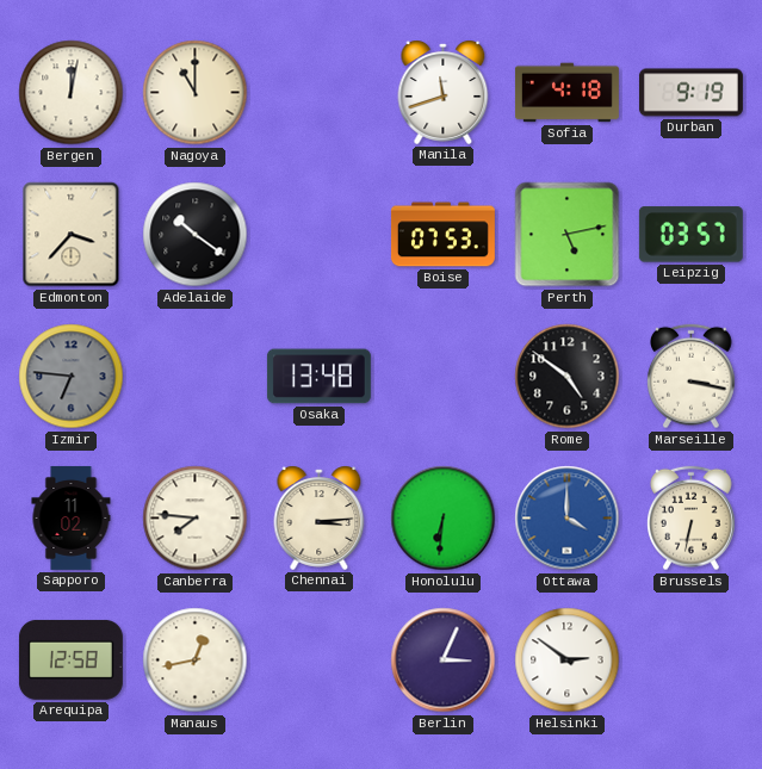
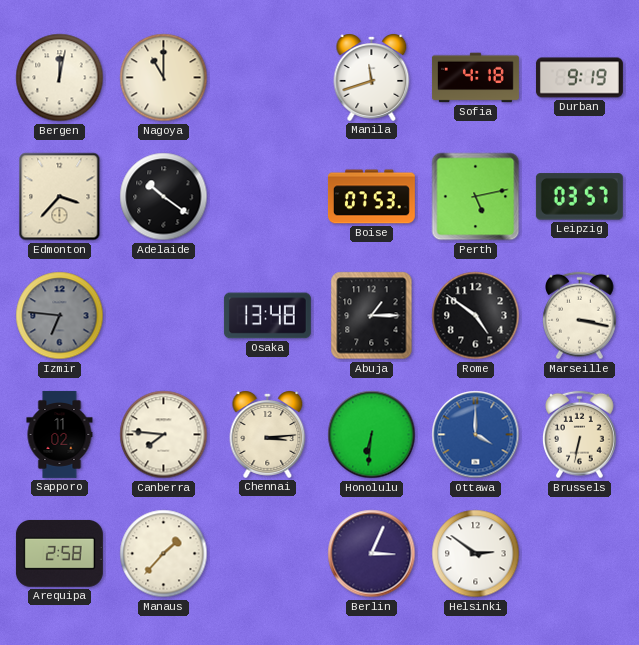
Abuja: none -> 1:15 (372, 316)
Arequipa: 12:58 -> 2:58 (59, 553)
Manaus: 12:43 -> 1:37 (164, 554)
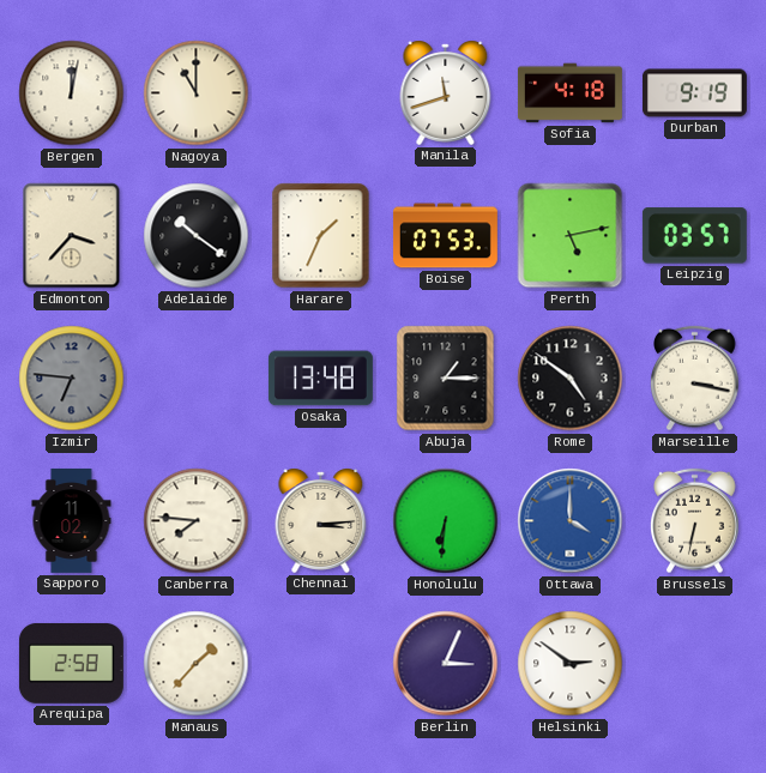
Harare: none -> 1:34 (321, 236)
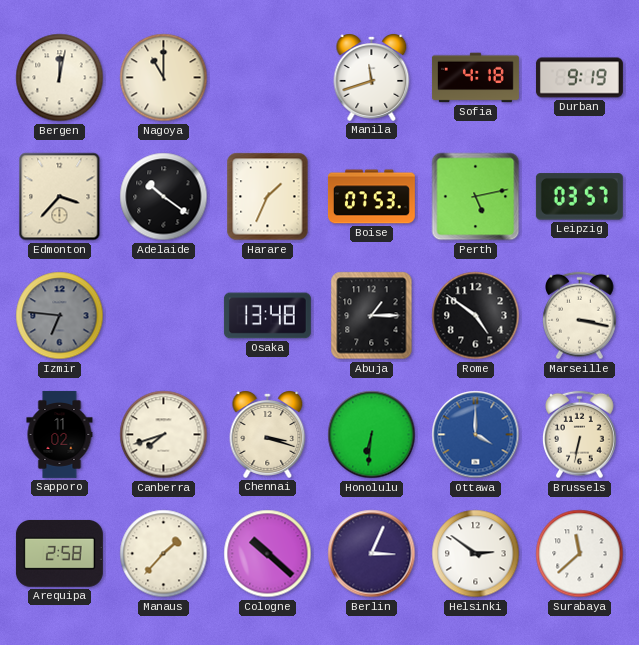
Canberra: 7:46 -> 7:42 (164, 435)
Chennai: 3:14 -> 3:18 (268, 434)
Cologne: none -> 10:22 (268, 554)
Surabaya: none -> 11:38 (580, 554)
